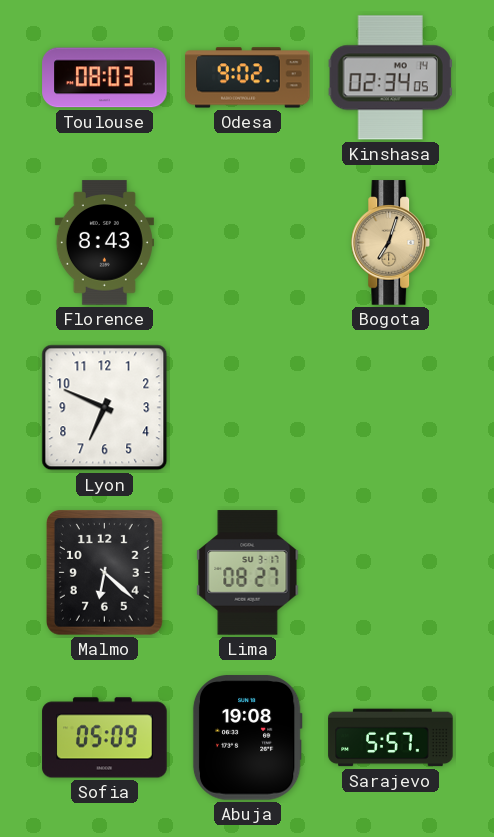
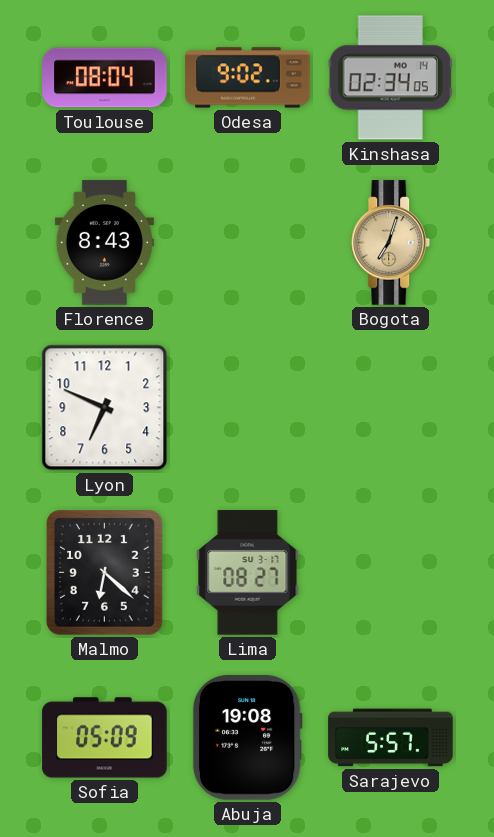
Toulouse: 08:03 -> 08:04 (105, 78)
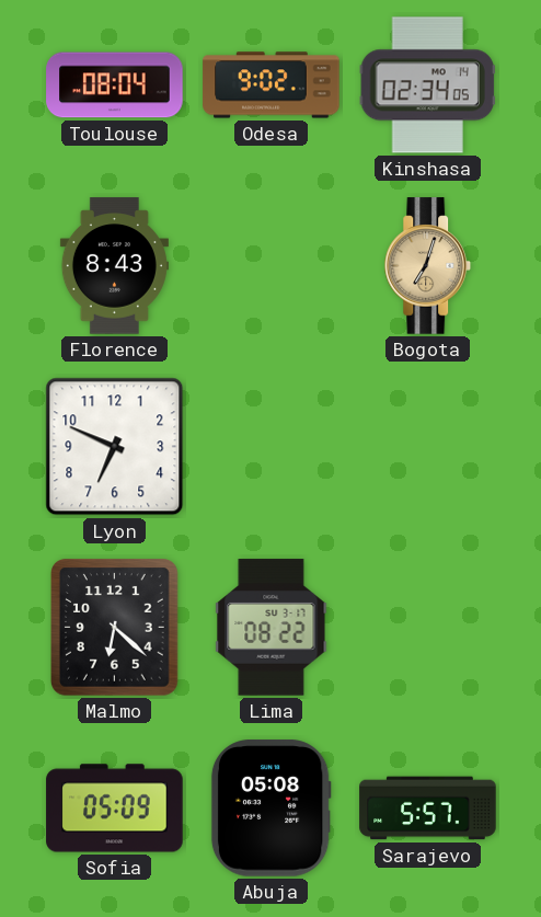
Lima: 08:27 -> 08:22 (272, 628)
Abuja: 19:08 -> 05:08 (270, 809)
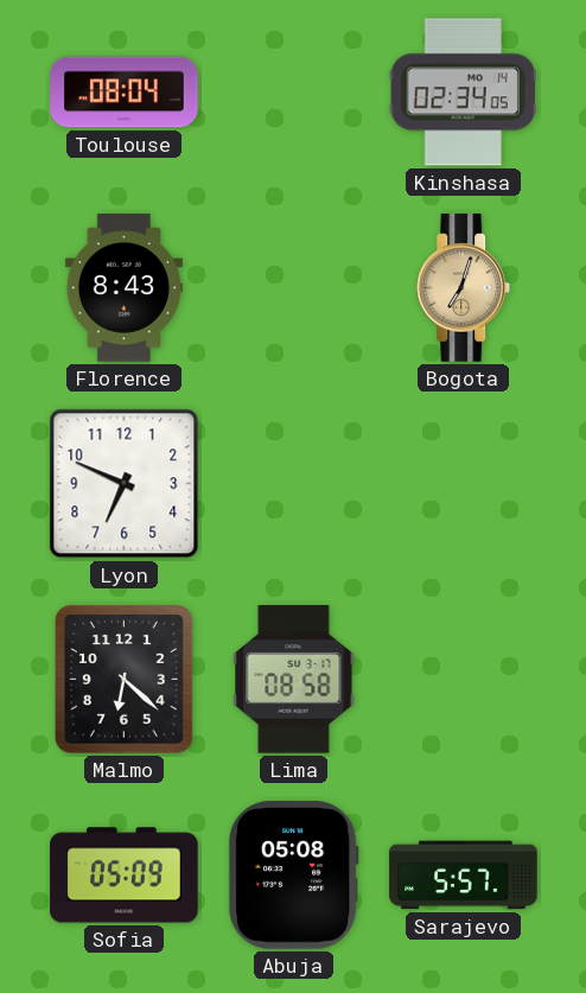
Odesa: 9:02 -> none (272, 85)
Lima: 08:22 -> 08:58 (294, 680)
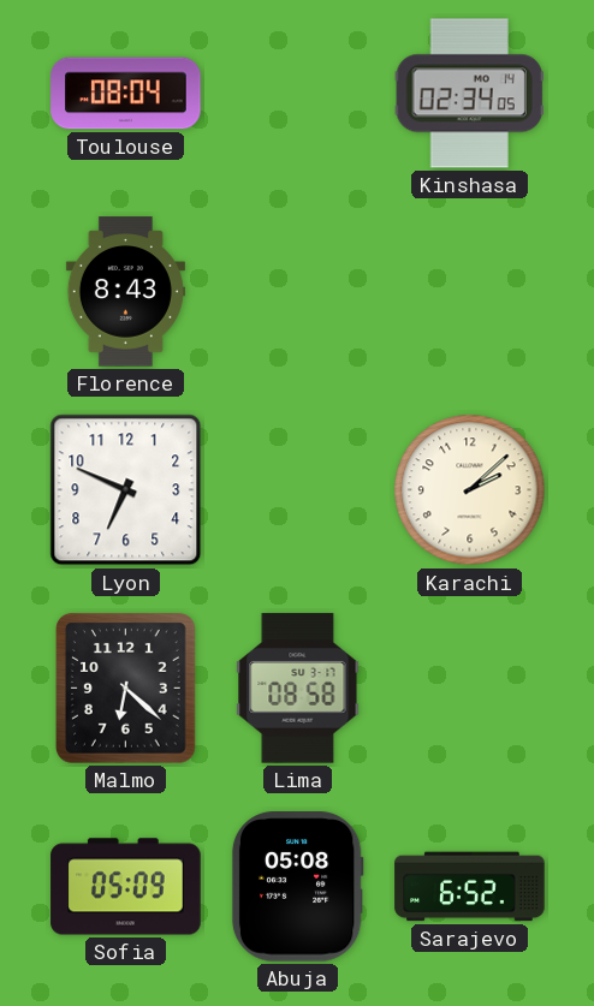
Bogota: 7:03 -> none (464, 288)
Karachi: none -> 2:08 (470, 490)
Sarajevo: 5:57 -> 6:52 (470, 887)
